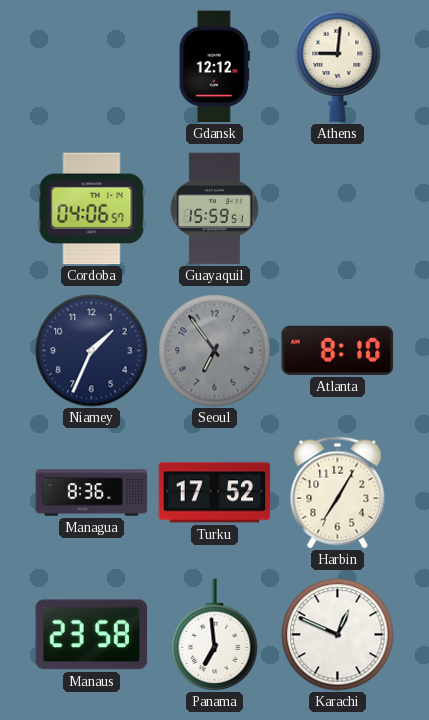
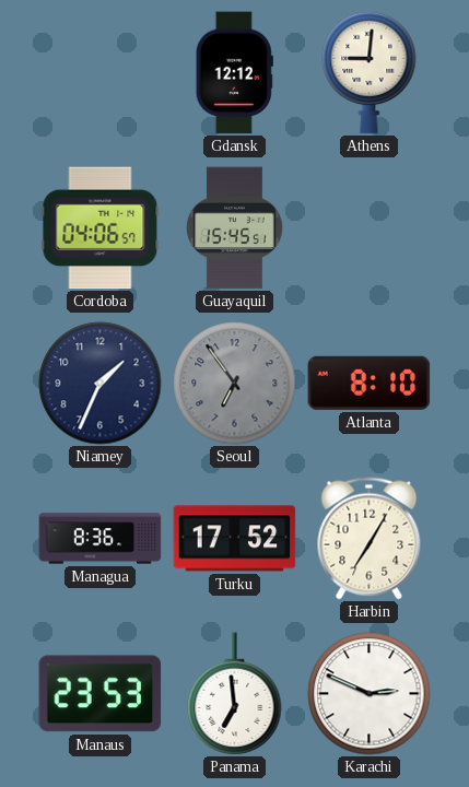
Guayaquil: 15:59 -> 15:45 (234, 228)
Manaus: 23:58 -> 23:53 (101, 694)
Karachi: 12:49 -> 2:49 (370, 694)
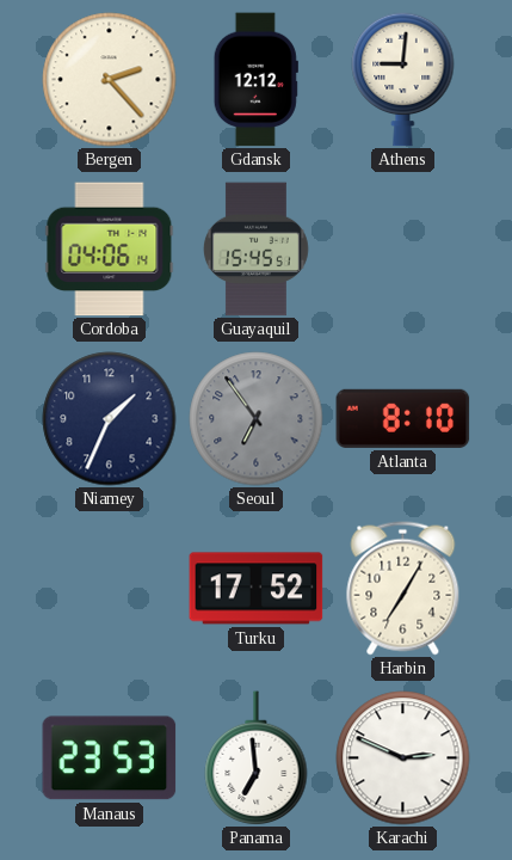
Bergen: none -> 2:23 (110, 80)
Cordoba: 04:06:57 -> 04:06:14 (110, 250)
Managua: 8:36 -> none (101, 539)
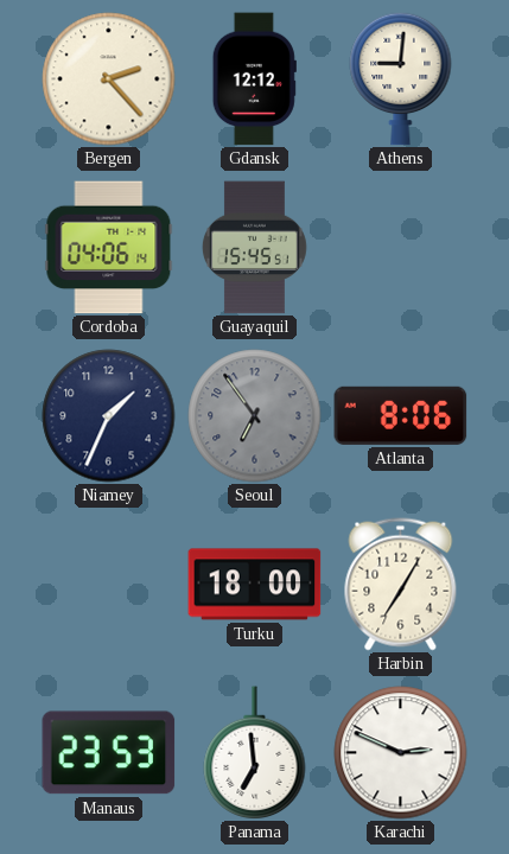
Atlanta: 8:10 -> 8:06 (401, 415)
Turku: 17:52 -> 18:00 (255, 585)
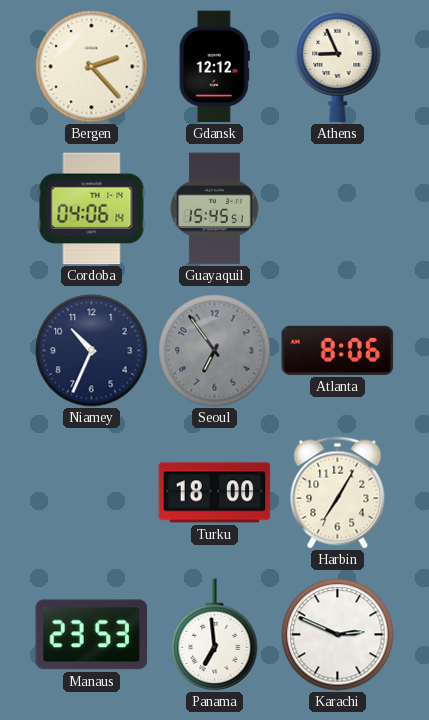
Athens: 9:01 -> 8:56 (338, 66)
Niamey: 1:34 -> 10:34 (92, 351)
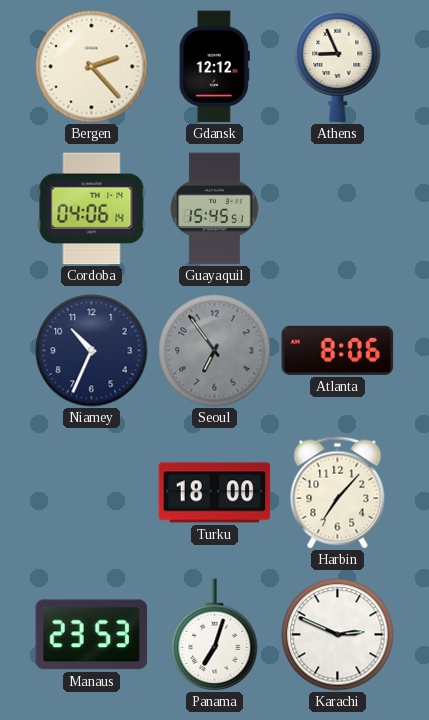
Harbin: 7:05 -> 7:07 (338, 493)
Panama: 6:59 -> 7:03 (215, 635)
